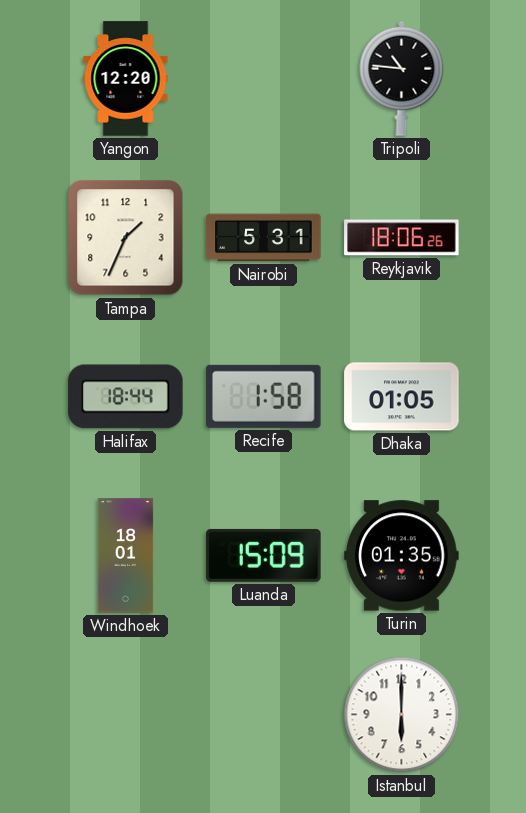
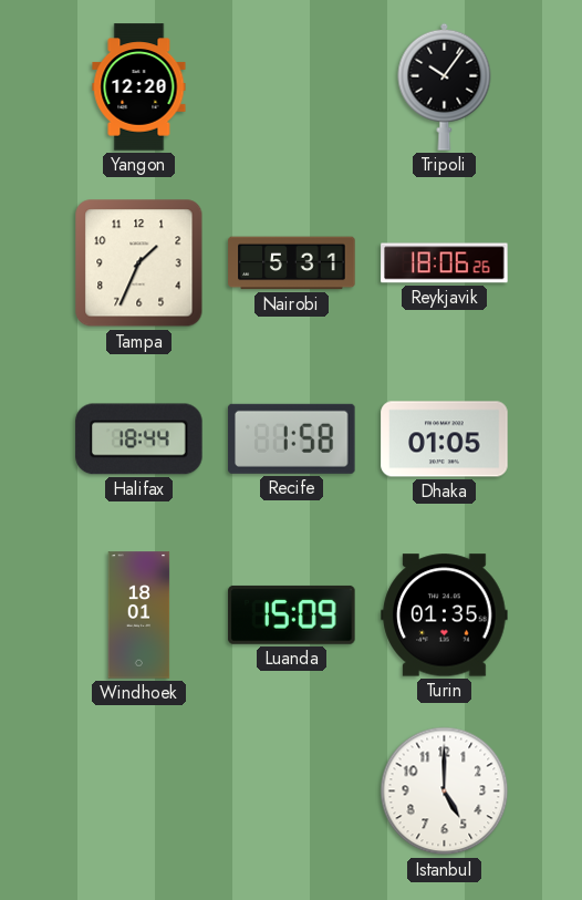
Tripoli: 10:46 -> 10:06 (445, 86)
Istanbul: 6:00 -> 5:00 (445, 792)
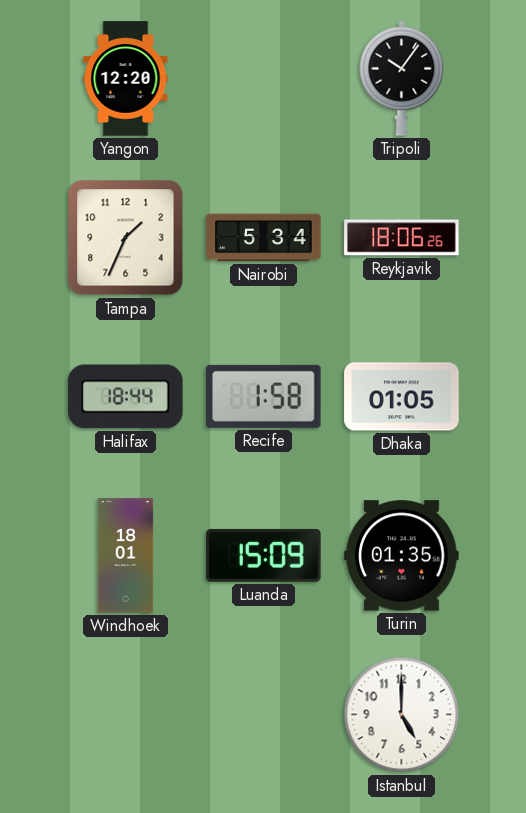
Nairobi: 5:31 -> 5:34 (264, 238)
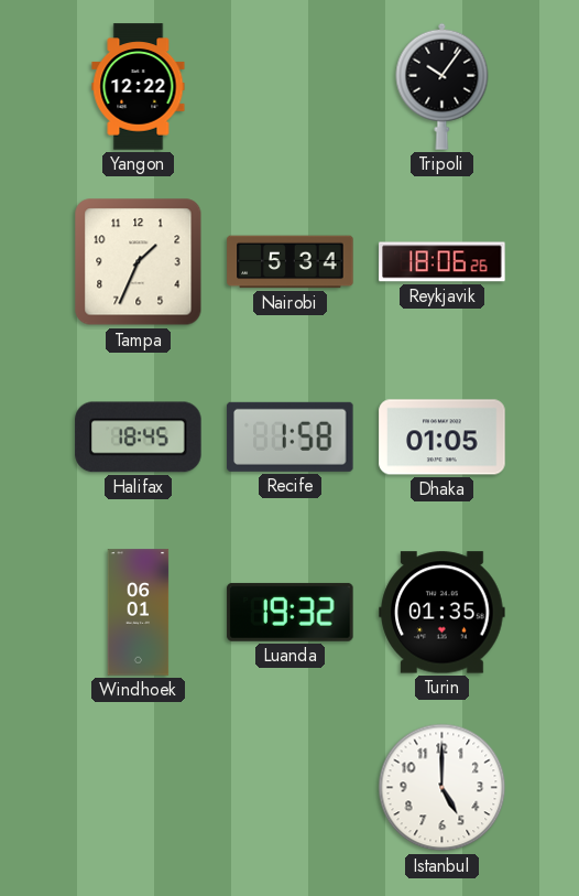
Yangon: 12:20 -> 12:22 (139, 87)
Halifax: 18:44 -> 18:45 (139, 438)
Windhoek: 18:01 -> 06:01 (139, 613)
Luanda: 15:09 -> 19:32 (291, 612)
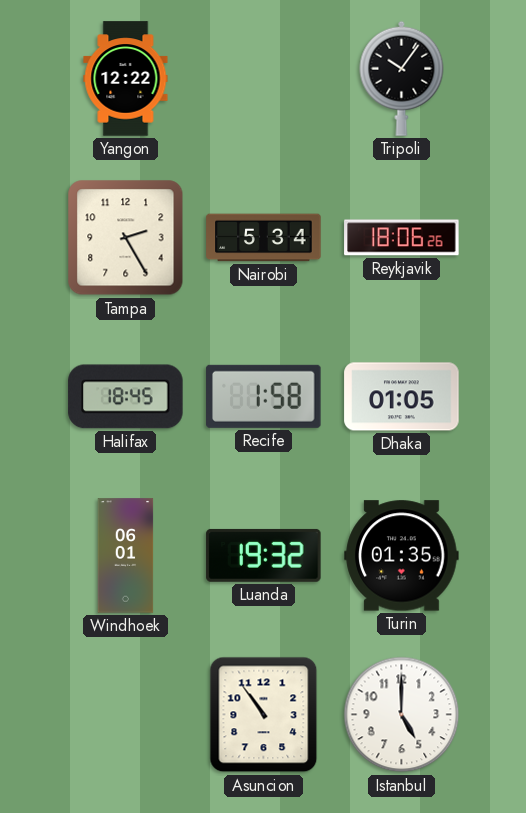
Tampa: 1:34 -> 2:25 (126, 238)
Asuncion: none -> 10:54 (264, 715)
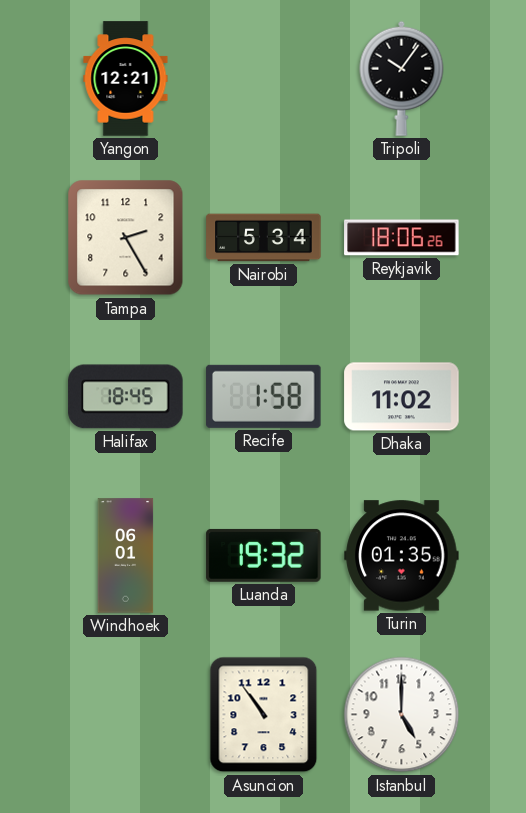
Yangon: 12:22 -> 12:21 (126, 79)
Dhaka: 01:05 -> 11:02 (402, 397)
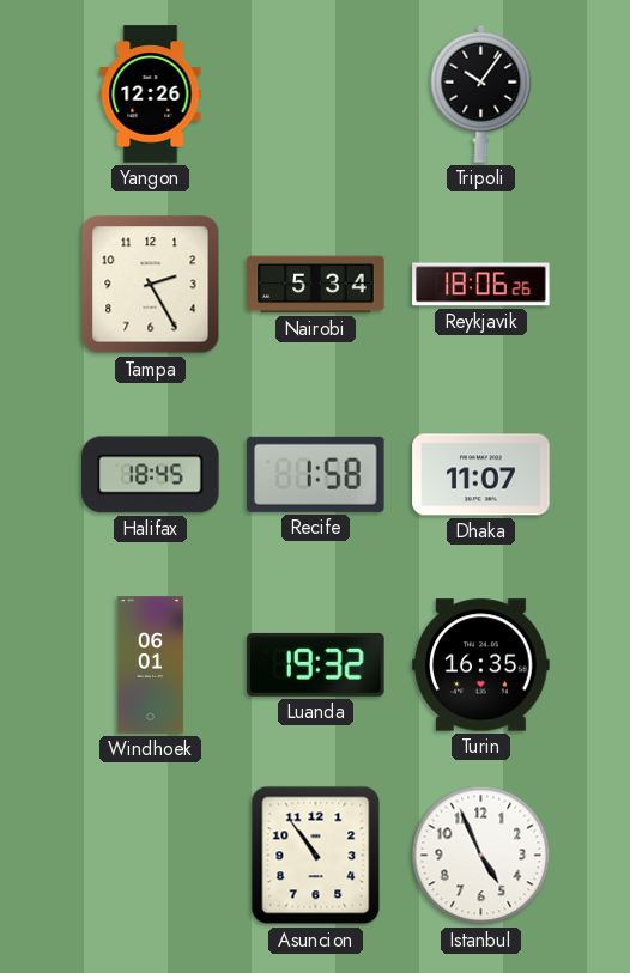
Yangon: 12:21 -> 12:26 (151, 95)
Dhaka: 11:02 -> 11:07 (481, 475)
Turin: 01:35 -> 16:35 (481, 665)
Istanbul: 5:00 -> 4:56 (481, 856)
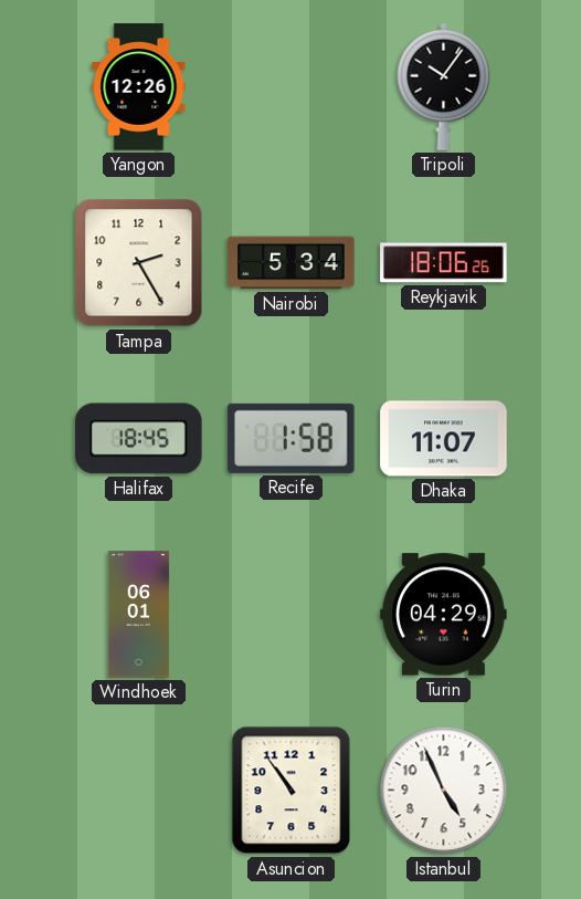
Luanda: 19:32 -> none (316, 664)
Turin: 16:35 -> 04:29 (444, 615)
